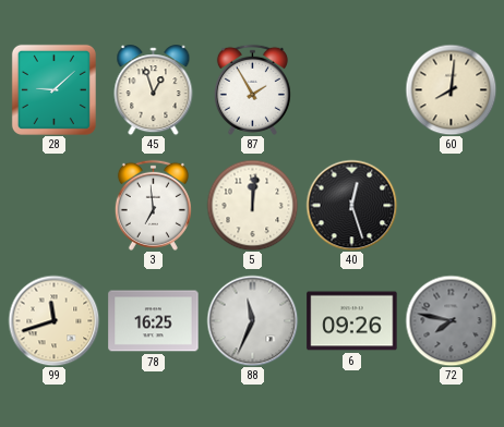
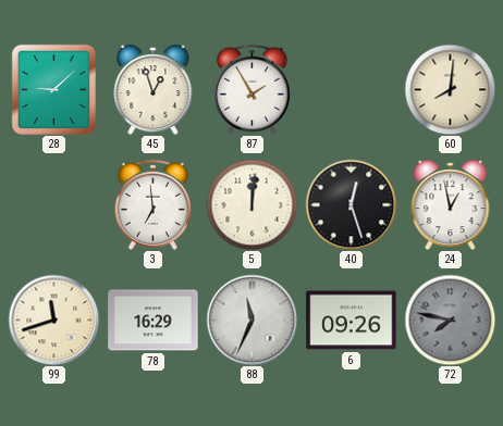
24: none -> 12:58 (451, 205)
78: 16:25 -> 16:29 (154, 321)
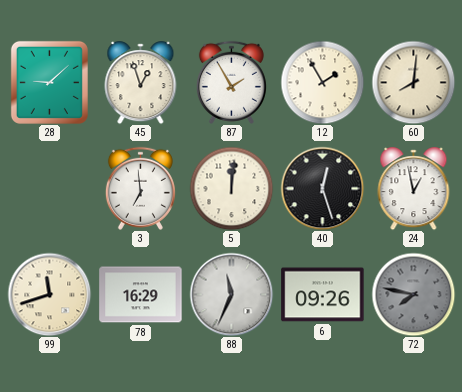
12: none -> 1:55 (322, 82)
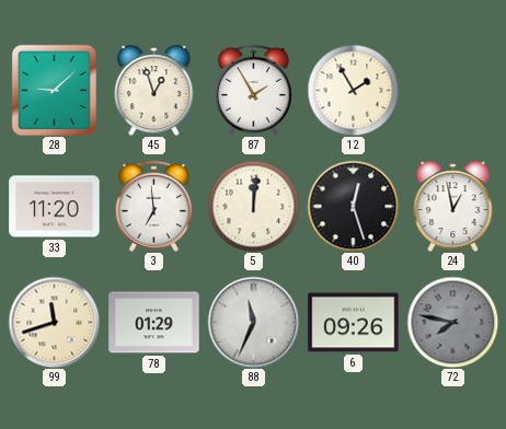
60: 8:01 -> none (413, 82)
33: none -> 11:20 (55, 207)
78: 16:29 -> 01:29 (154, 323)
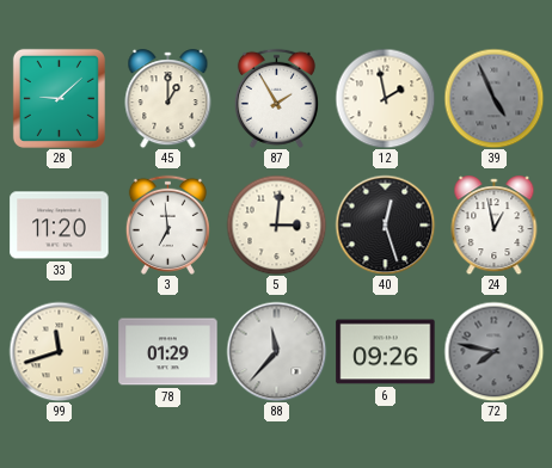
45: 12:57 -> 1:00 (168, 99)
12: 1:55 -> 1:58 (385, 98)
39: none -> 4:56 (493, 98)
5: 12:01 -> 3:01 (276, 224)
88: 11:34 -> 11:37 (276, 351)
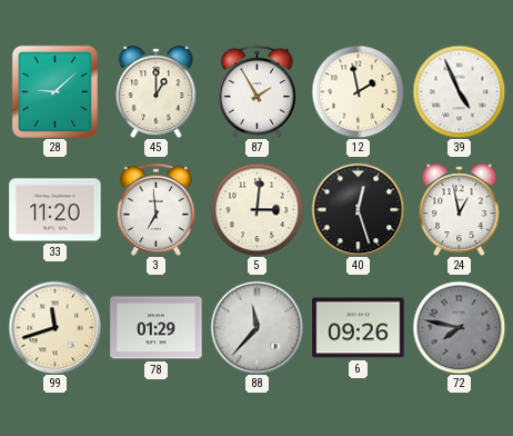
39 dial: grey -> white (459, 91)
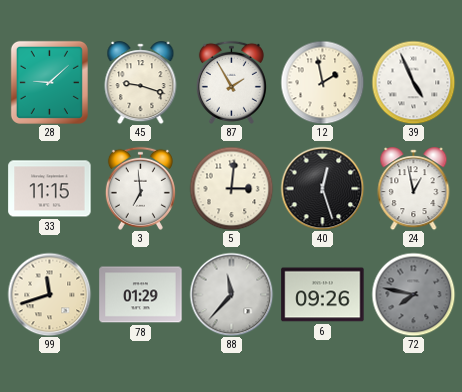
45: 1:00 -> 9:18 (141, 83)
33: 11:20 -> 11:15 (50, 189)
